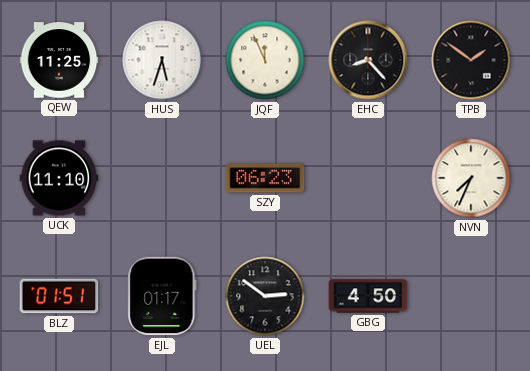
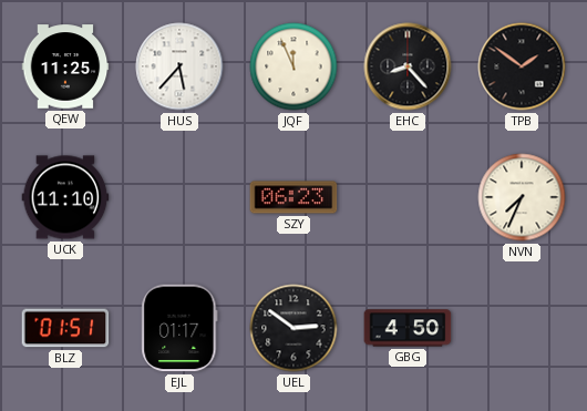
HUS: 5:33 -> 5:37 (179, 66)
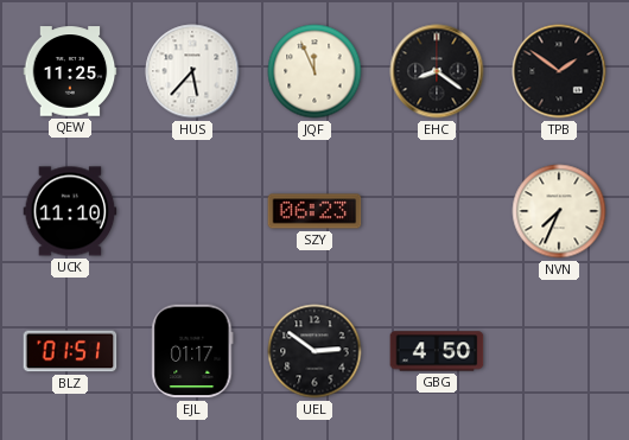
EHC: 8:23 -> 8:21 (437, 71)
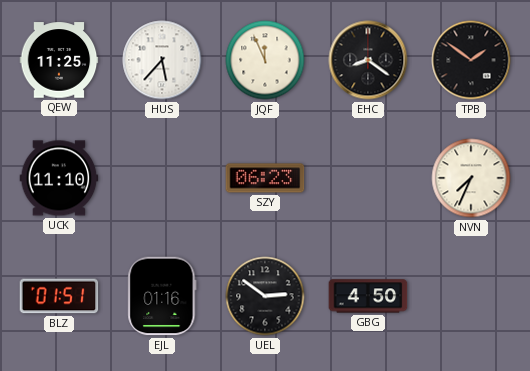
EJL: 01:17 -> 01:16 (162, 296)
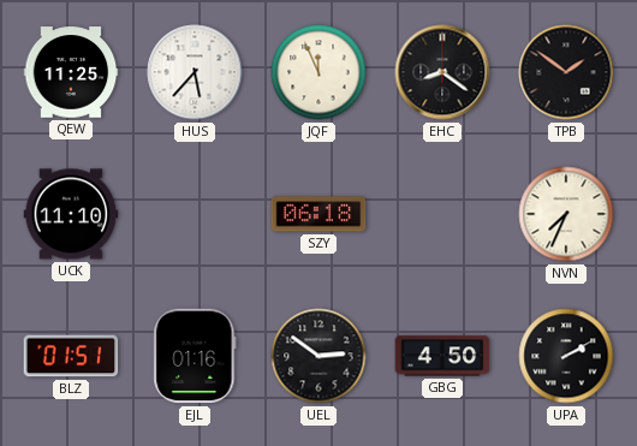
SZY: 06:23 -> 06:18 (318, 214)
UPA: none -> 2:10 (566, 356)
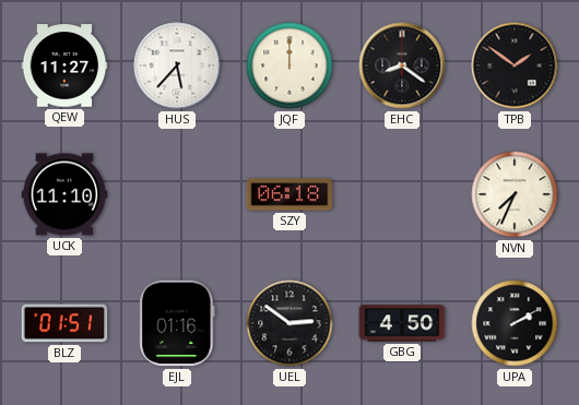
QEW: 11:25 -> 11:27 (64, 65)
JQF: 11:56 -> 12:00 (289, 65)
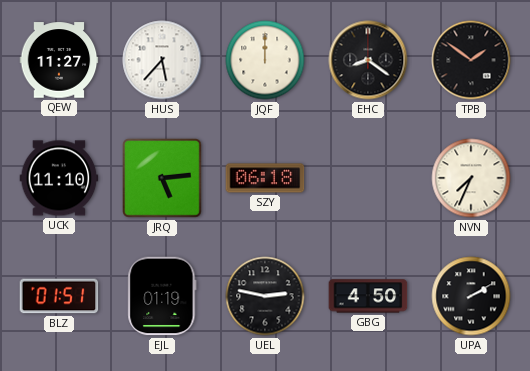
JRQ: none -> 5:14 (162, 178)
EJL: 01:16 -> 01:19 (162, 296)
UEL: 2:51 -> 2:47 (265, 296)
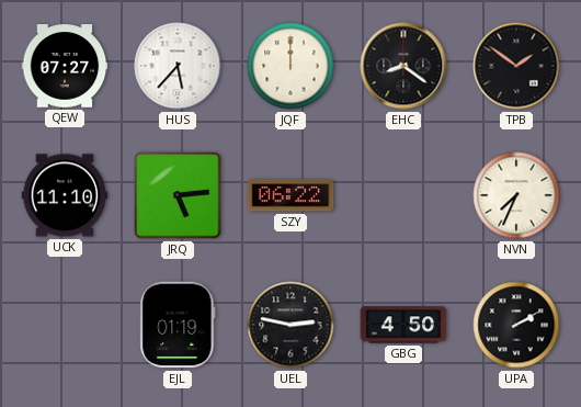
QEW: 11:27 -> 07:27 (65, 66)
SZY: 06:18 -> 06:22 (290, 195)
BLZ: 01:51 -> none (59, 296)
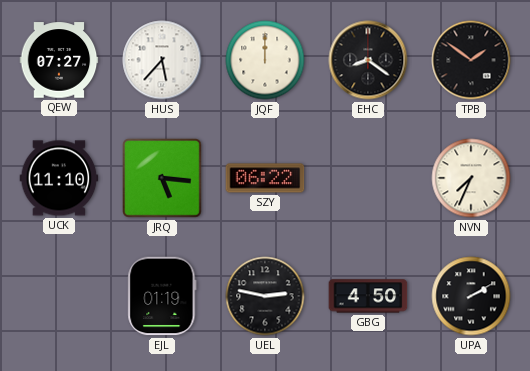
JRQ: 5:14 -> 5:16 (162, 178)
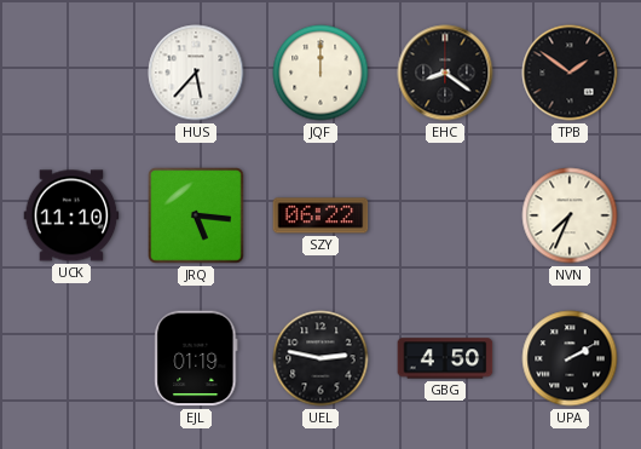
QEW: 07:27 -> none (59, 60)
